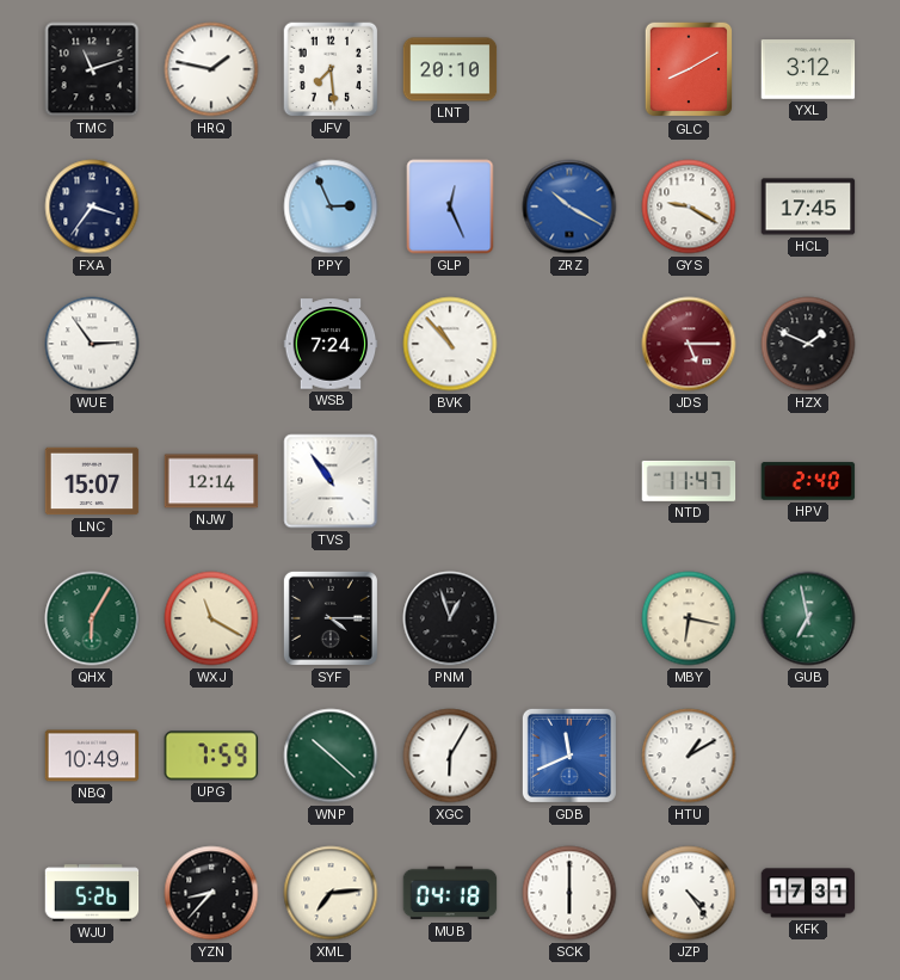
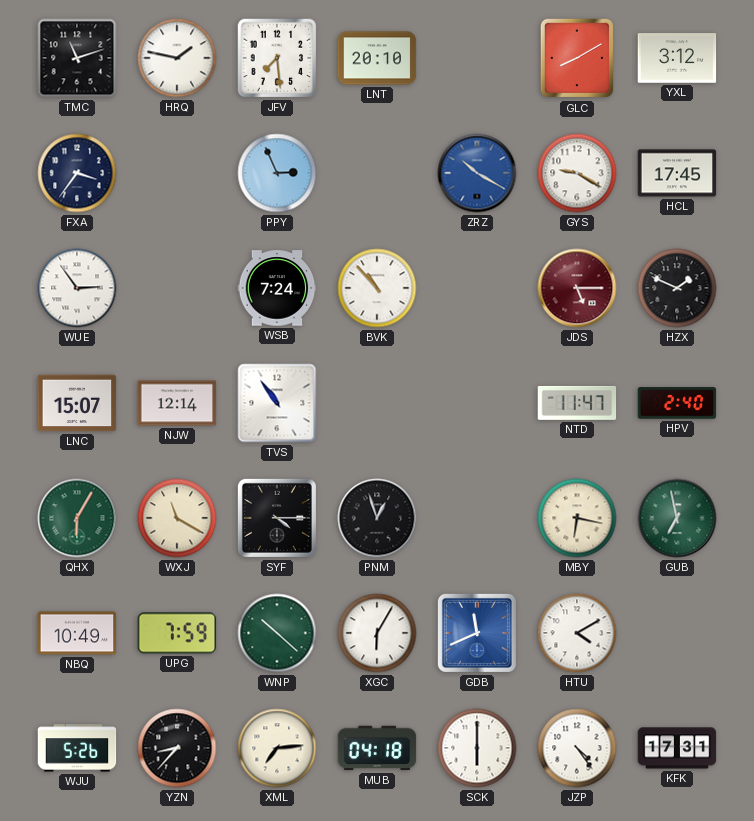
GLP: 12:26 -> none (450, 207)
HTU: 1:10 -> 4:10 (577, 633)
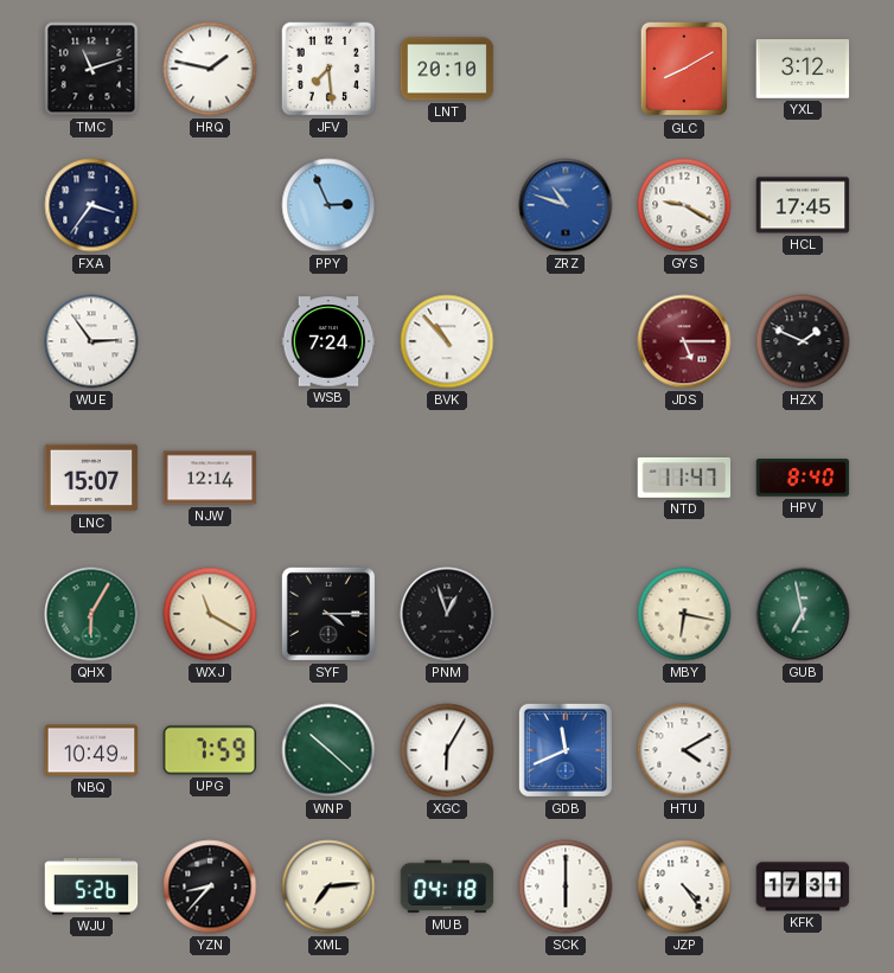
ZRZ: 10:20 -> 10:48 (566, 205)
TVS: 10:54 -> none (277, 403)
HPV: 2:40 -> 8:40 (803, 478)
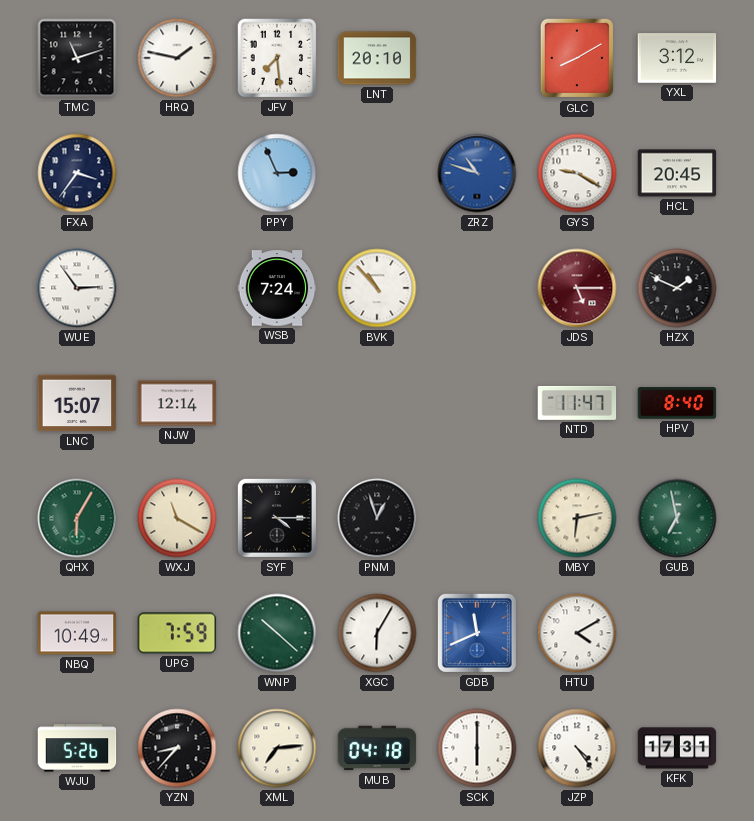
HCL: 17:45 -> 20:45 (677, 173)
MBY: 6:17 -> 6:13 (577, 518)
